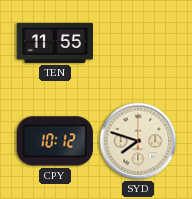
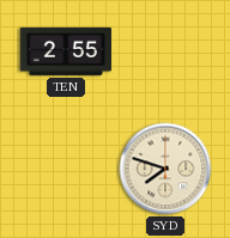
TEN: 11:55 -> 2:55 (66, 51)
CPY: 10:12 -> none (55, 141)
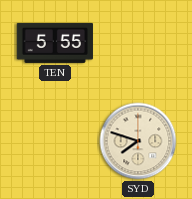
TEN: 2:55 -> 5:55 (55, 43)
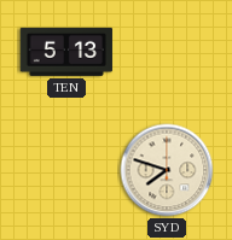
TEN: 5:55 -> 5:13 (66, 52)
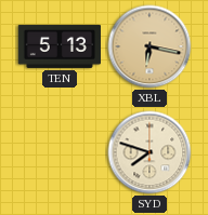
XBL: none -> 6:17 (149, 46)
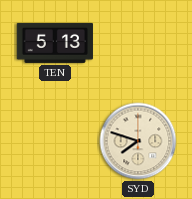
XBL: 6:17 -> none (149, 46)
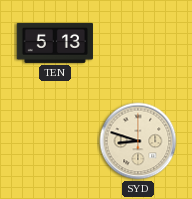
SYD: 7:48 -> 8:48 (138, 141)
